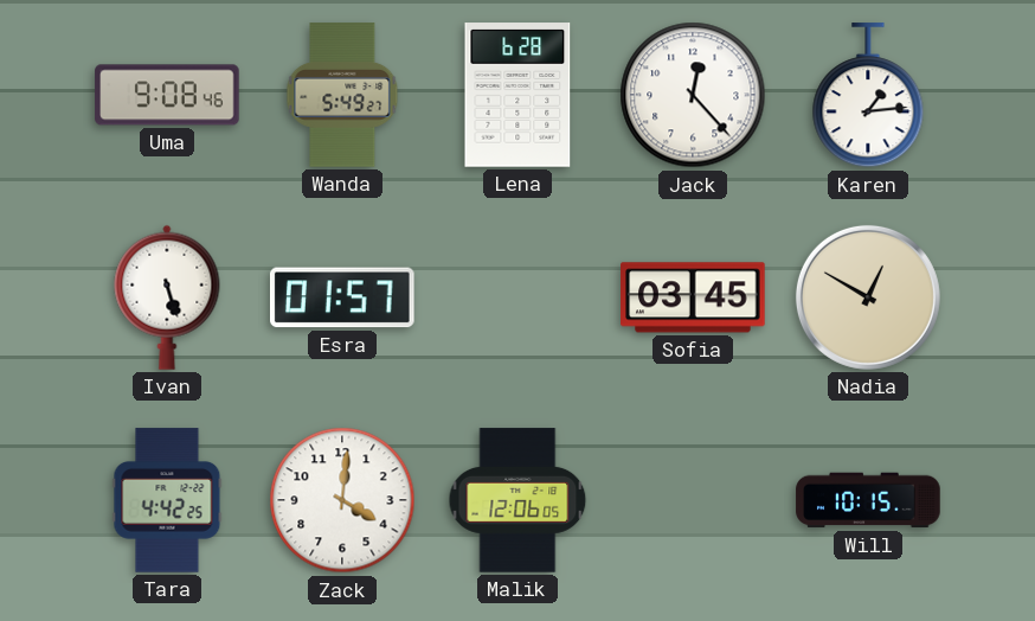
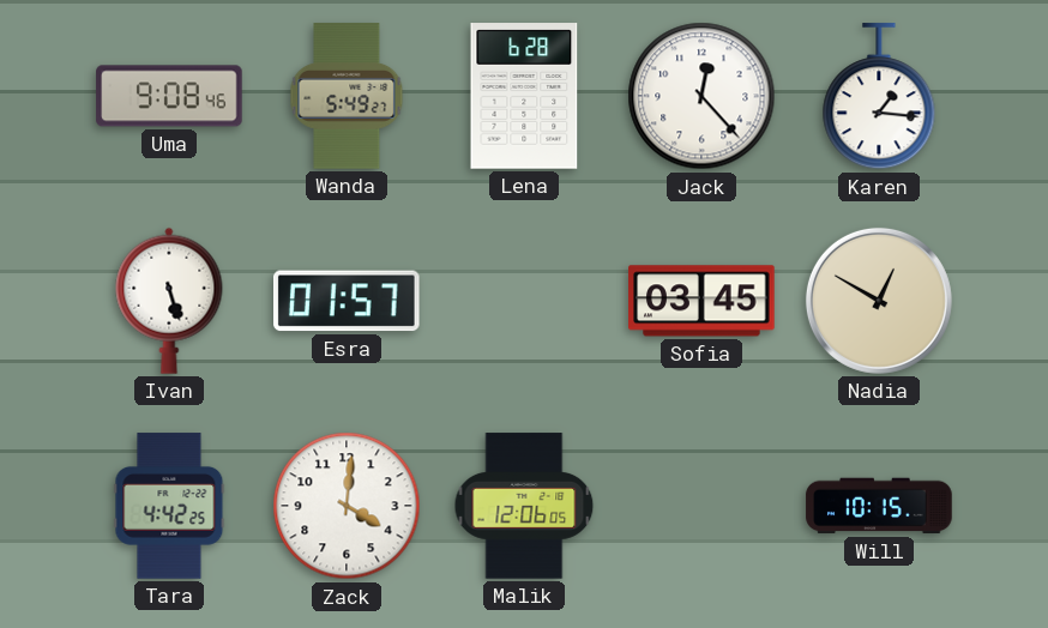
Karen: 1:14 -> 1:16 (879, 97)
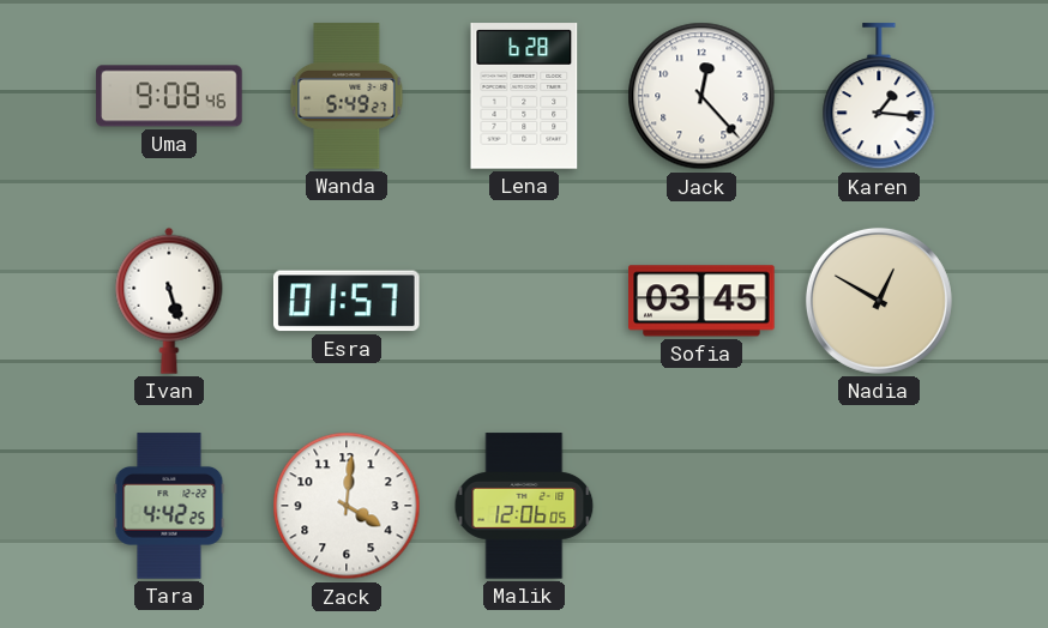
Will: 10:15 -> none (879, 506)
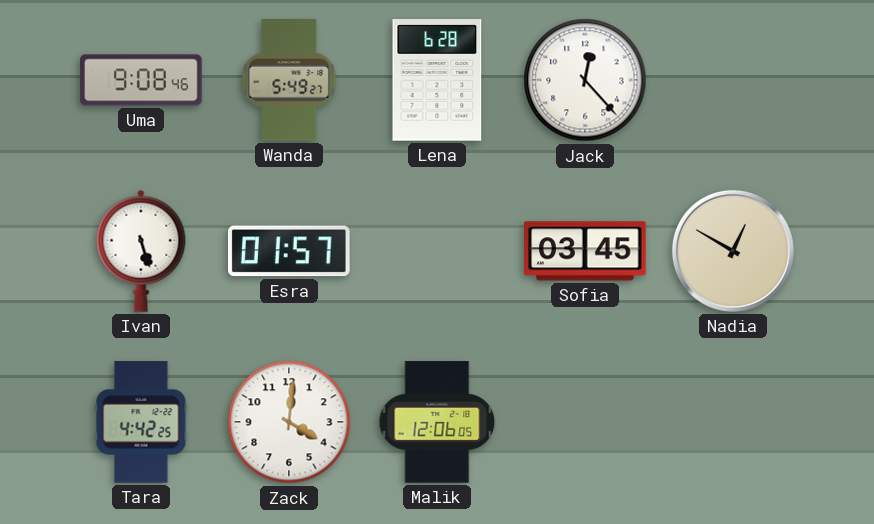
Karen: 1:16 -> none (879, 97)
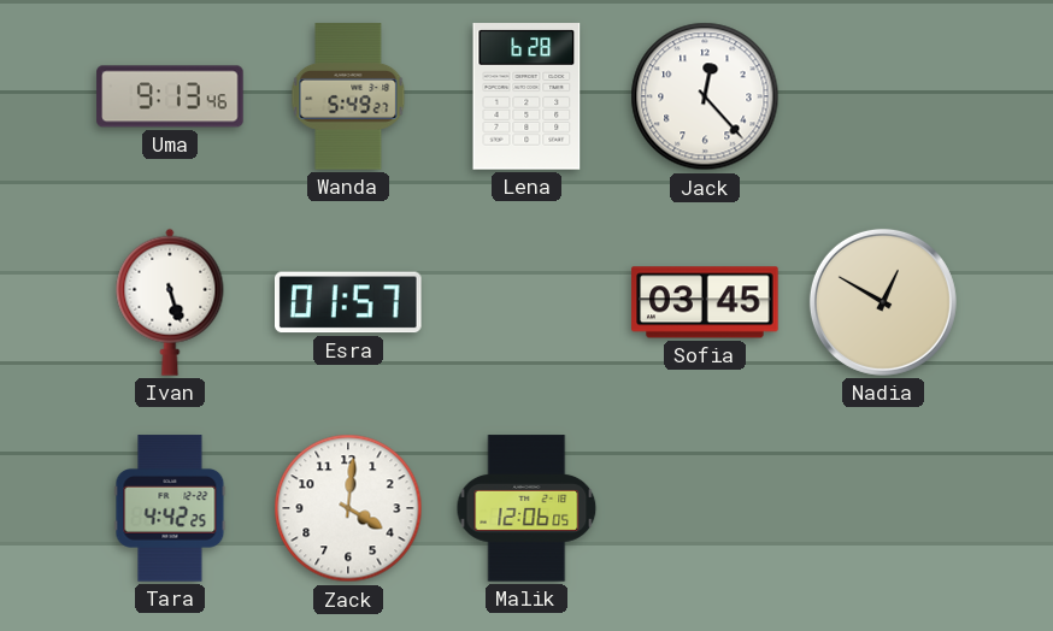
Uma: 9:08 -> 9:13 (170, 96)
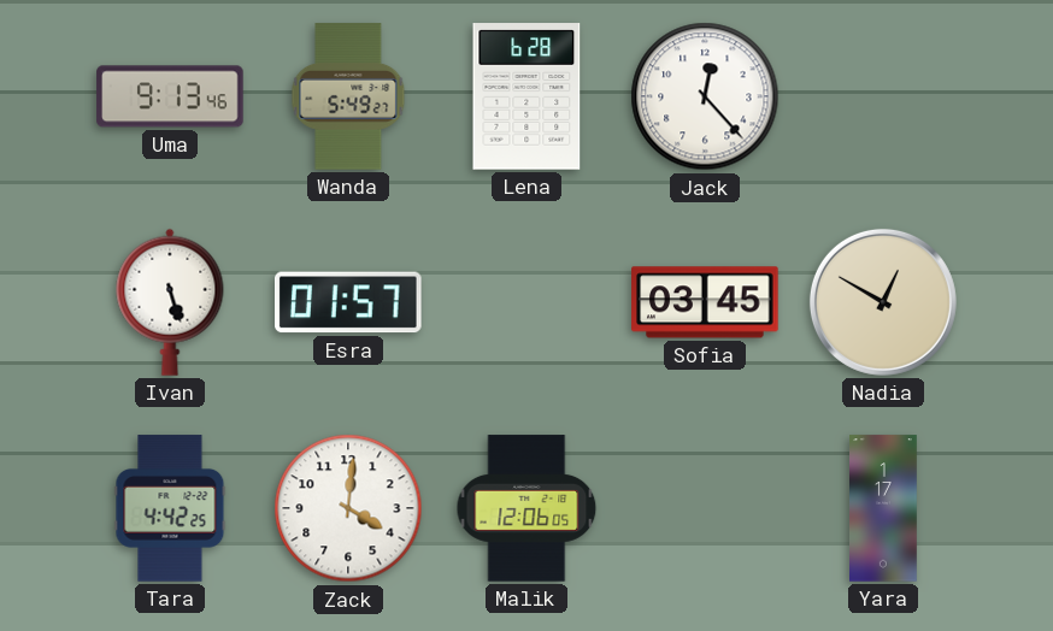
Yara: none -> 1:17 (884, 508)
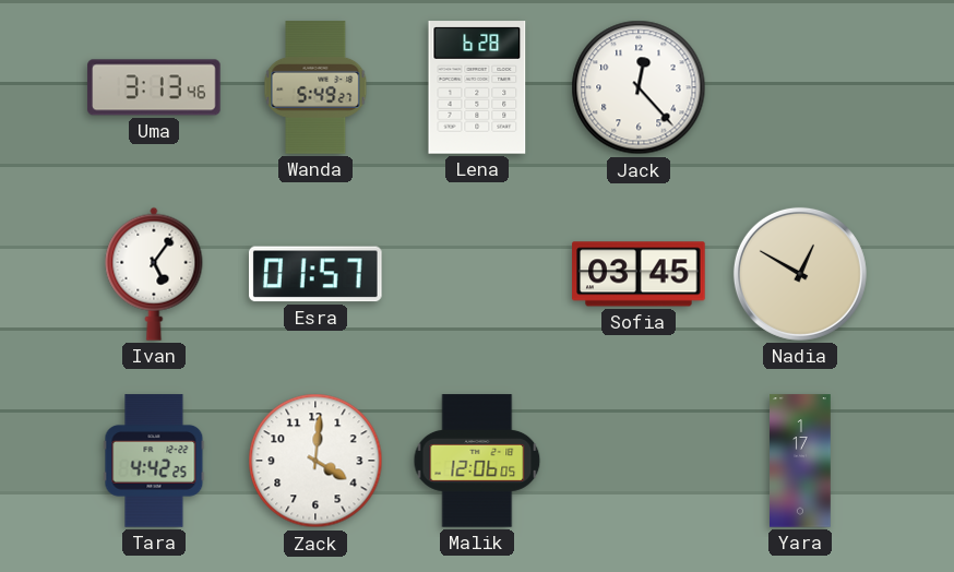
Uma: 9:13 -> 3:13 (154, 87)
Ivan: 5:27 -> 5:06 (154, 274)
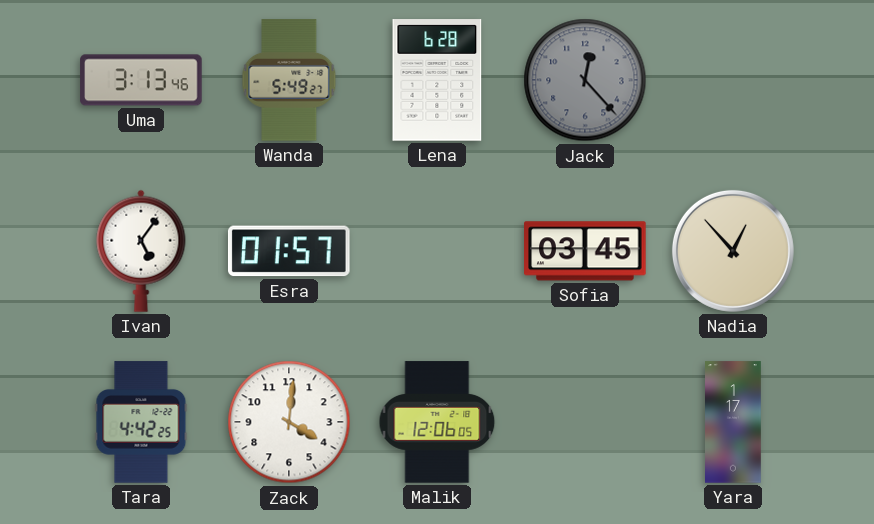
Jack dial: white -> grey (585, 80)
Nadia: 12:50 -> 12:53 (733, 251)
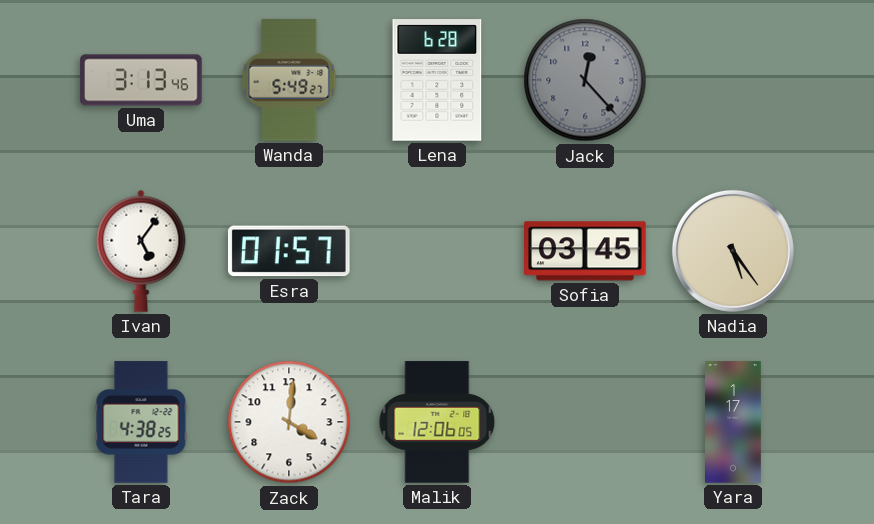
Nadia: 12:53 -> 5:24 (733, 251)
Tara: 4:42 -> 4:38 (141, 422)
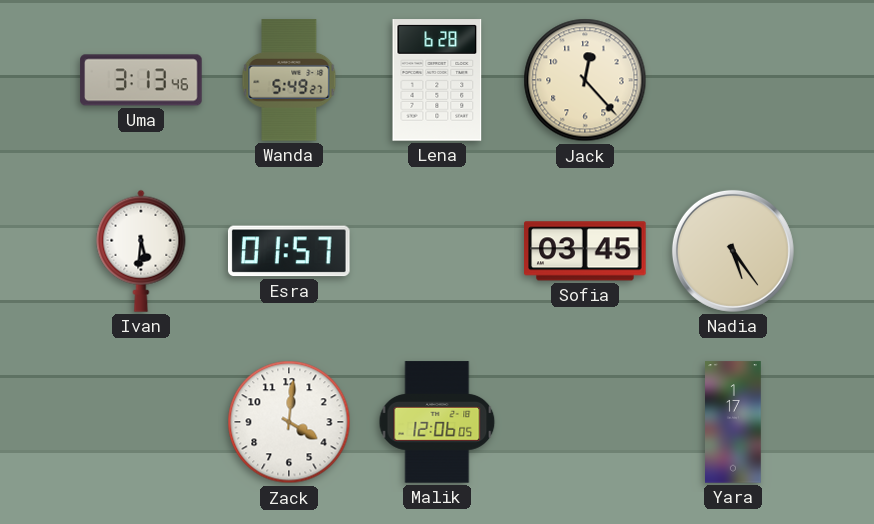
Jack dial: grey -> cream (585, 80)
Ivan: 5:06 -> 5:31 (141, 251)
Tara: 4:38 -> none (141, 422)
